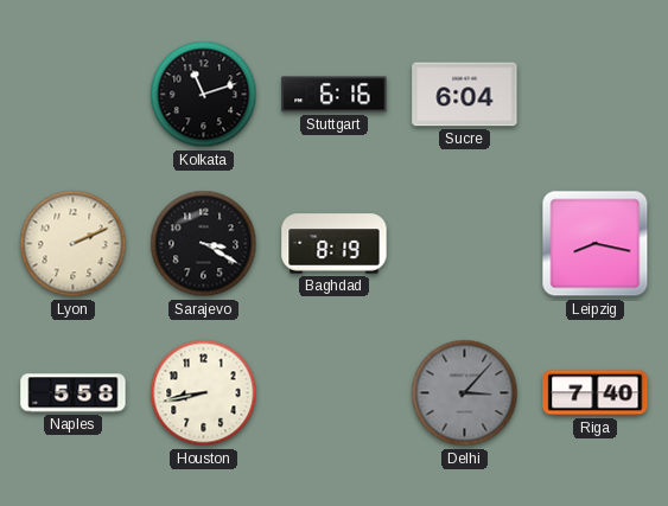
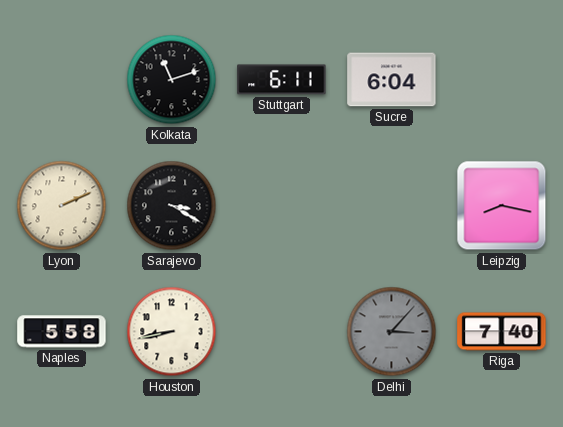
Stuttgart: 6:16 -> 6:11 (282, 80)
Baghdad: 8:19 -> none (335, 244)
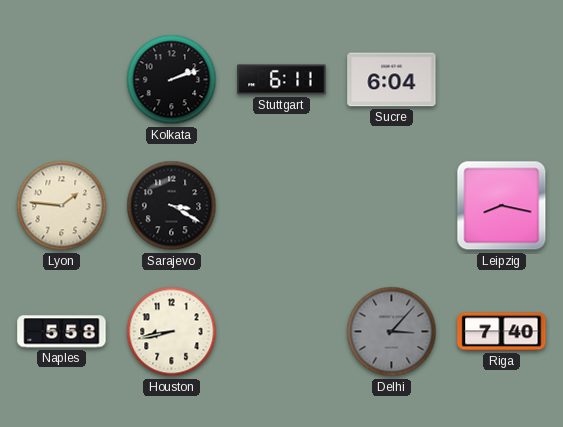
Kolkata: 11:12 -> 2:12 (172, 80)
Lyon: 2:11 -> 1:46 (62, 206)
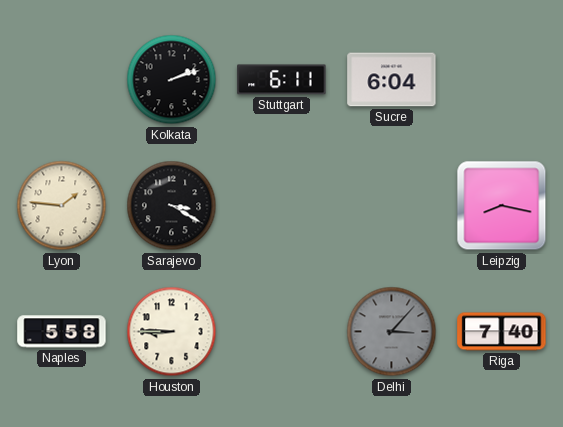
Houston: 8:43 -> 8:45 (172, 332)
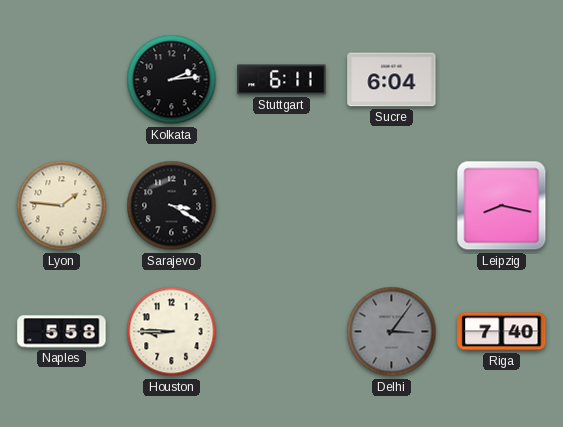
Kolkata: 2:12 -> 2:14 (172, 80)
Delhi: 3:07 -> 3:06 (392, 332)
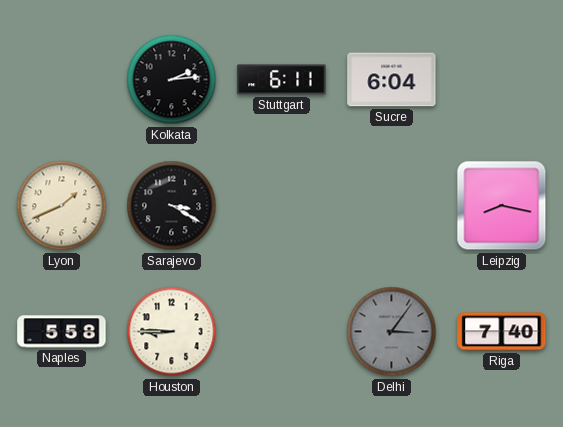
Lyon: 1:46 -> 1:41 (62, 206)
